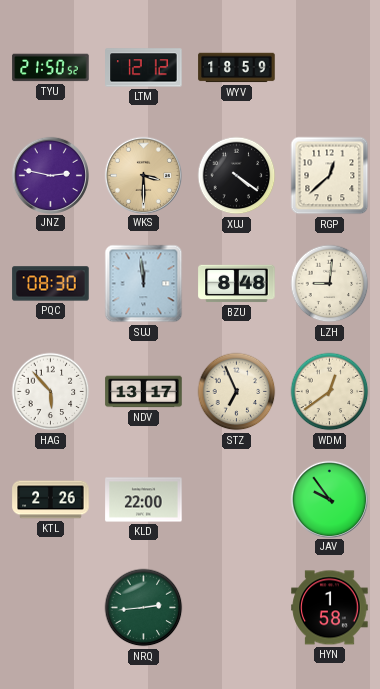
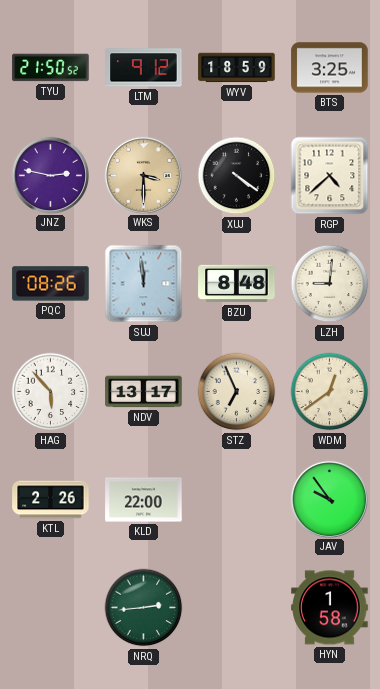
LTM: 12:12 -> 9:12 (144, 68)
BTS: none -> 3:25 (330, 68)
RGP: 12:38 -> 4:38 (330, 176)
PQC: 08:30 -> 08:26 (51, 284)
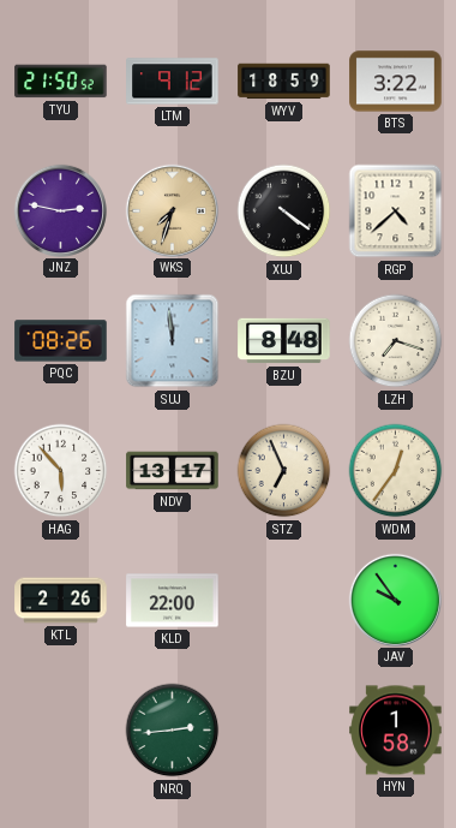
BTS: 3:25 -> 3:22 (396, 82)
WKS: 3:30 -> 7:33 (172, 210)
LZH: 9:01 -> 7:18 (396, 341)
WDM: 12:39 -> 12:36 (396, 471)
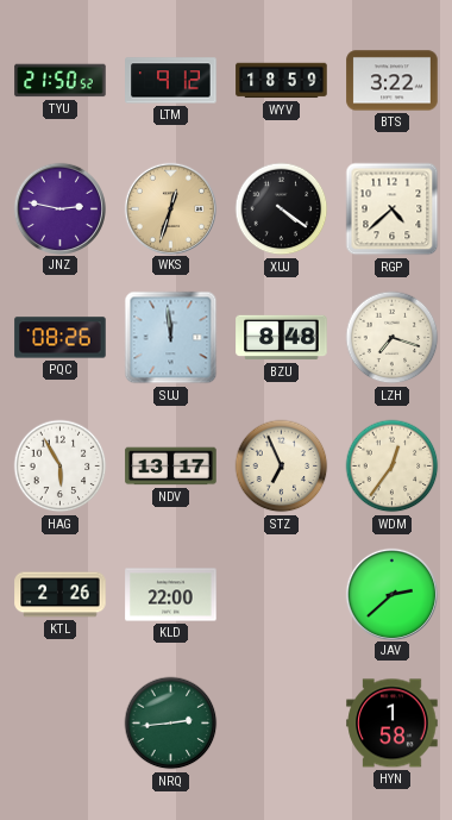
WKS: 7:33 -> 12:33 (170, 208)
HAG: 5:53 -> 5:55 (61, 467)
JAV: 9:54 -> 2:38 (391, 594)
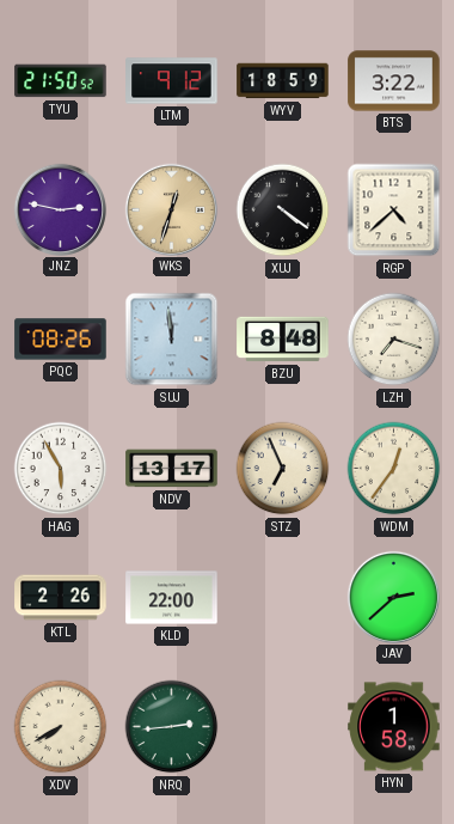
XDV: none -> 7:40 (61, 727)
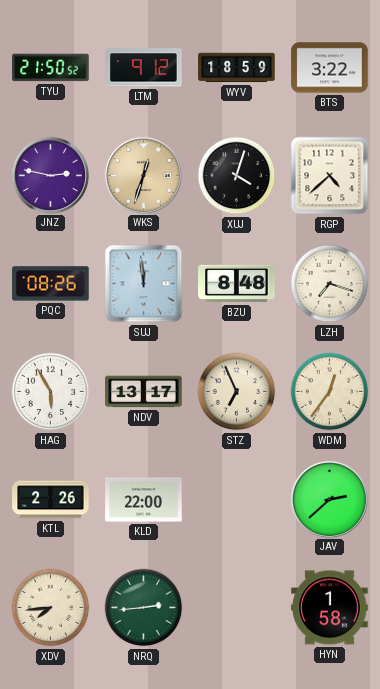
XUJ: 4:21 -> 4:03 (237, 176)
XDV: 7:40 -> 7:44 (51, 608)
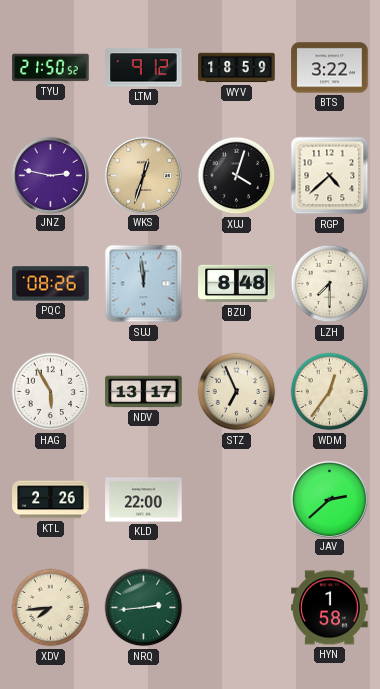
LZH: 7:18 -> 7:30 (330, 284)
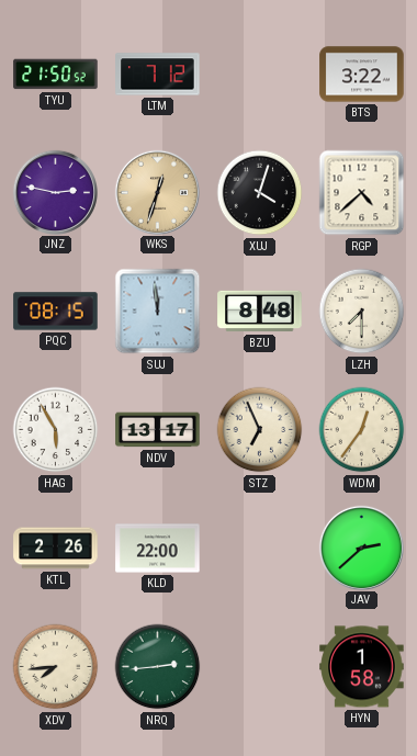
LTM: 9:12 -> 7:12 (158, 75)
WYV: 18:59 -> none (237, 68)
PQC: 08:26 -> 08:15 (56, 312)
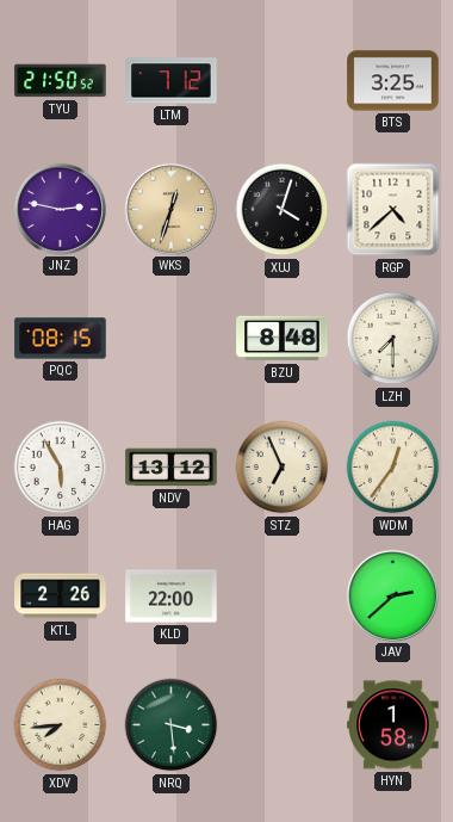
BTS: 3:22 -> 3:25 (393, 81)
SUJ: 11:59 -> none (158, 312)
NDV: 13:17 -> 13:12 (172, 468)
NRQ: 2:44 -> 3:29 (172, 725)
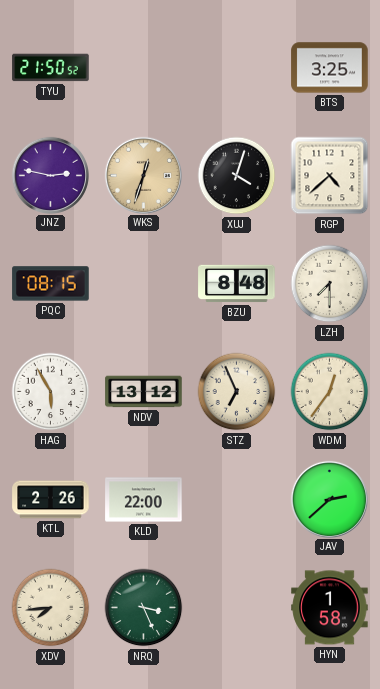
LTM: 7:12 -> none (172, 81)
NRQ: 3:29 -> 3:26 (144, 608)
